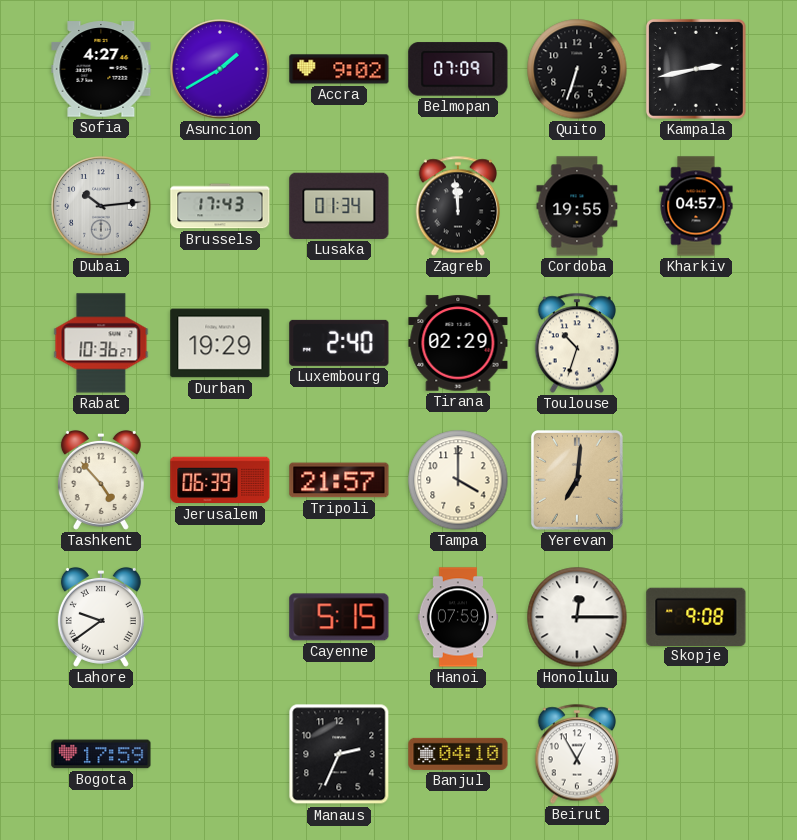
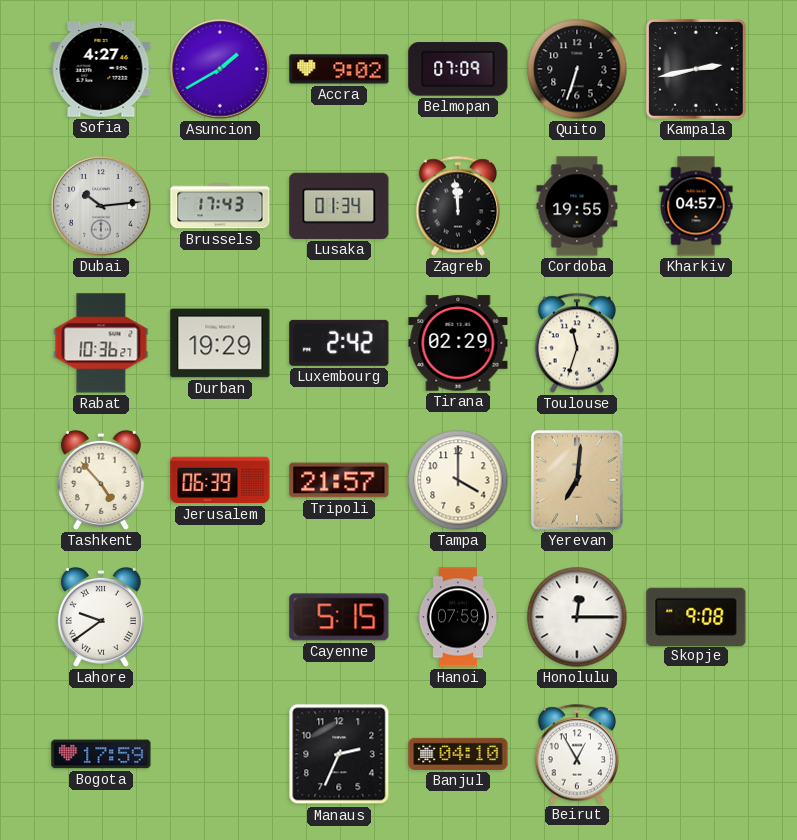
Luxembourg: 2:40 -> 2:42 (339, 343)
Toulouse: 10:33 -> 11:33 (576, 343)
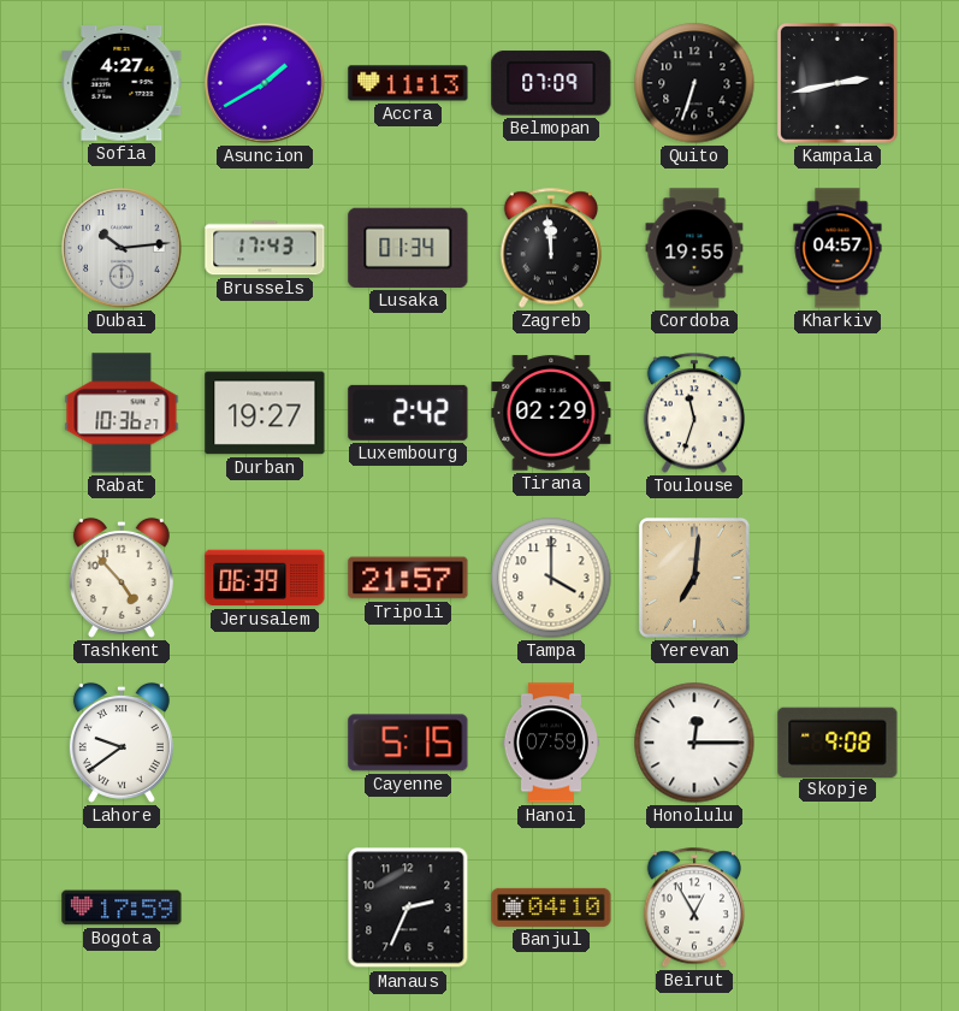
Accra: 9:02 -> 11:13 (408, 83)
Durban: 19:29 -> 19:27 (265, 413)
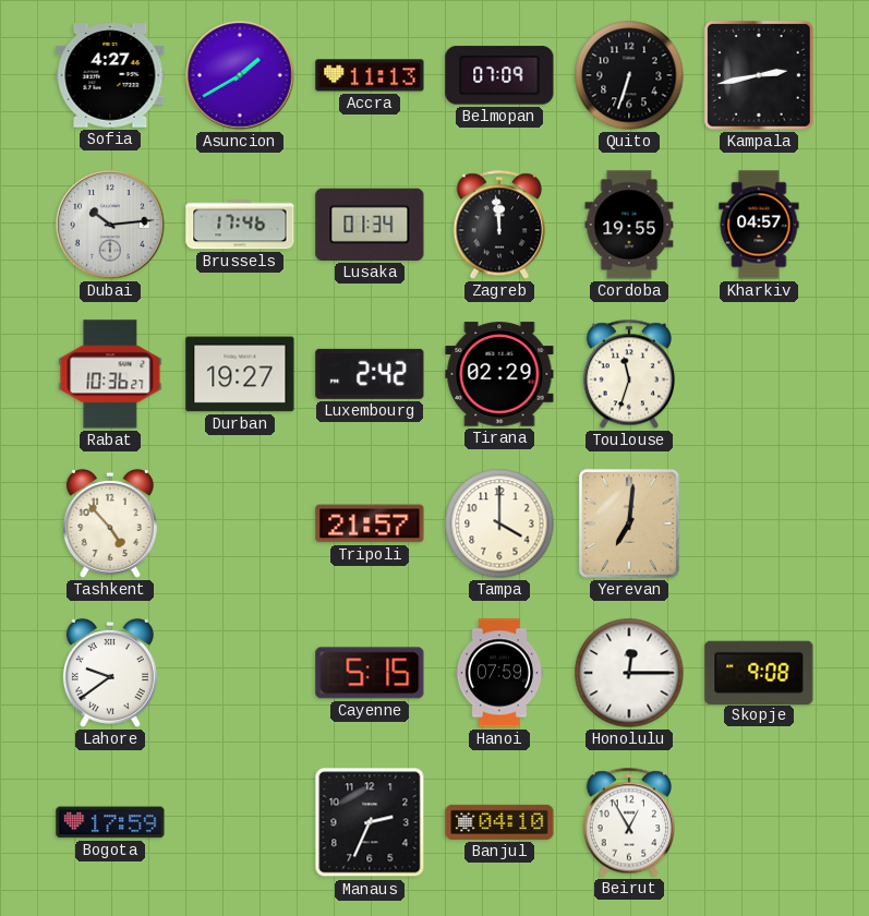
Brussels: 17:43 -> 17:46 (240, 225)
Jerusalem: 06:39 -> none (265, 578)
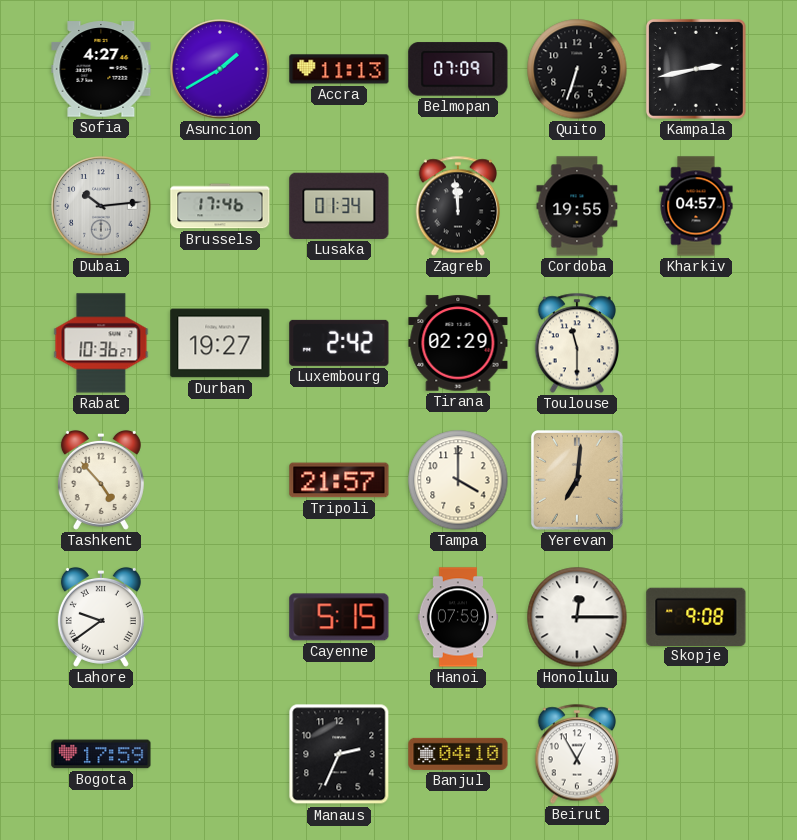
Toulouse: 11:33 -> 11:30 (576, 343)
